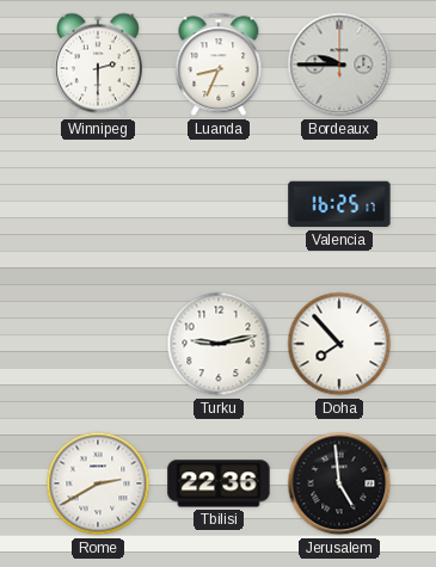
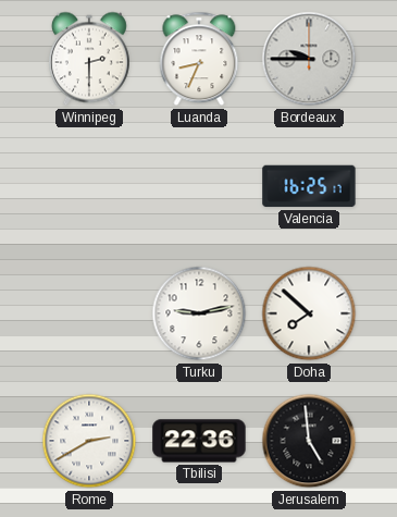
Doha: 7:53 -> 7:52 (309, 313)
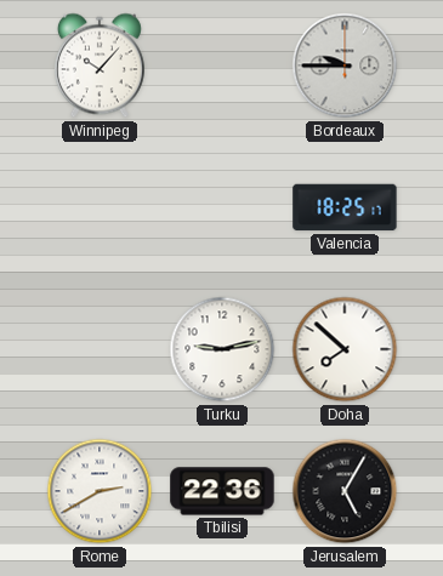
Winnipeg: 2:30 -> 10:07 (100, 65)
Luanda: 8:34 -> none (199, 59)
Valencia: 16:25 -> 18:25 (345, 207)
Jerusalem: 4:59 -> 5:05 (345, 491)
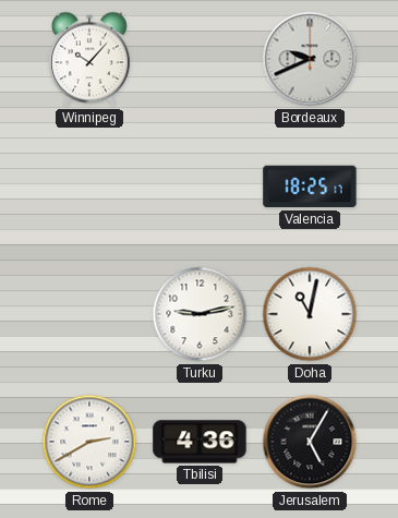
Bordeaux: 9:45 -> 9:41 (310, 59)
Doha: 7:52 -> 11:02 (310, 314)
Tbilisi: 22:36 -> 4:36 (200, 442)
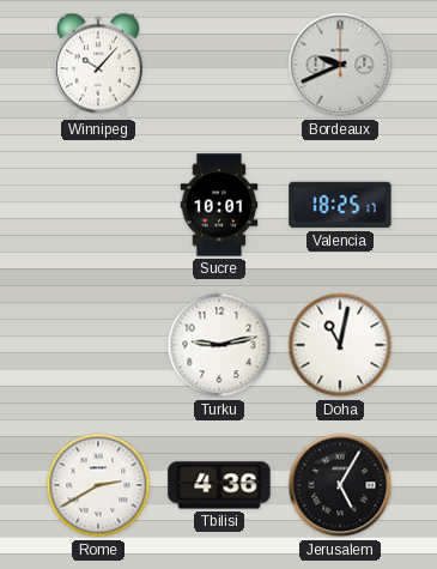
Sucre: none -> 10:01 (219, 205)
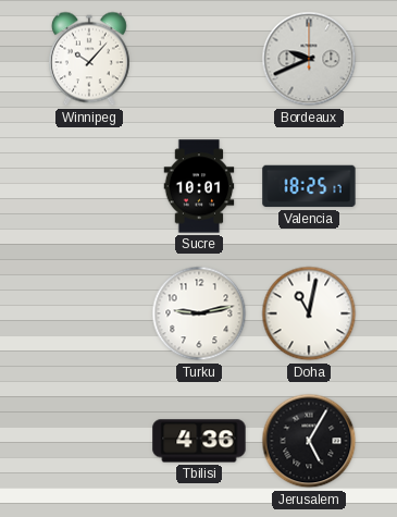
Rome: 2:40 -> none (98, 485)
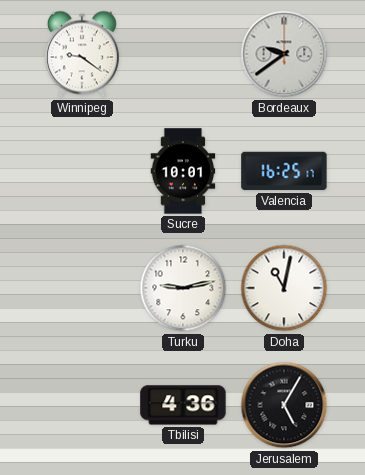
Winnipeg: 10:07 -> 9:21 (82, 54)
Bordeaux: 9:41 -> 9:39 (284, 54)
Valencia: 18:25 -> 16:25 (284, 171)
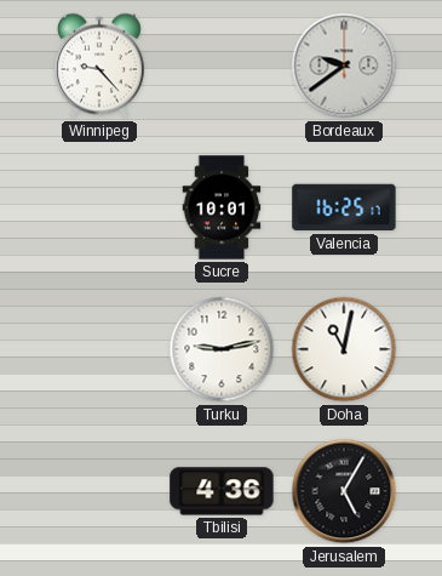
Winnipeg: 9:21 -> 9:23 (99, 65)
